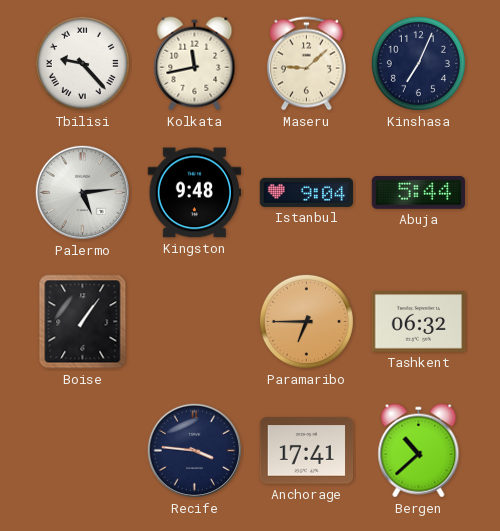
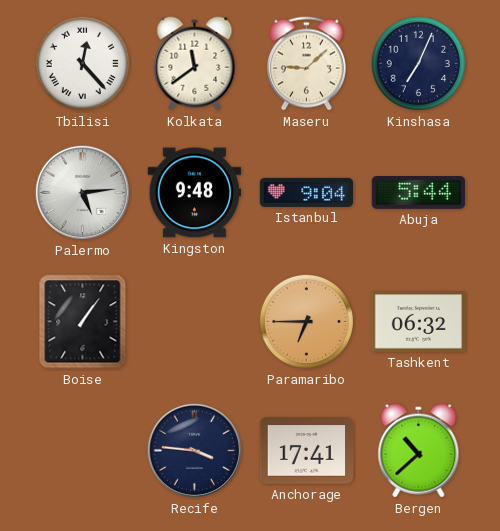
Tbilisi: 9:23 -> 12:23 (82, 63)
Kolkata: 11:43 -> 11:39 (195, 64)
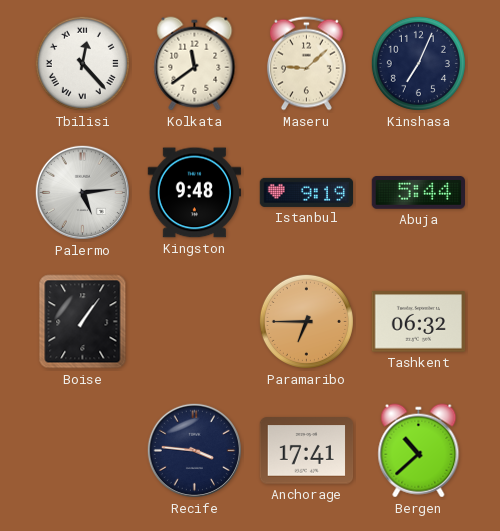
Istanbul: 9:04 -> 9:19 (307, 192)
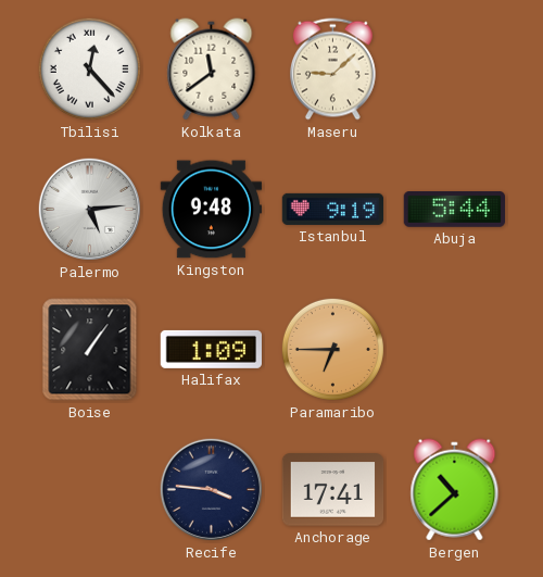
Kinshasa: 7:04 -> none (418, 63)
Halifax: none -> 1:09 (211, 349)
Tashkent: 06:32 -> none (419, 322)
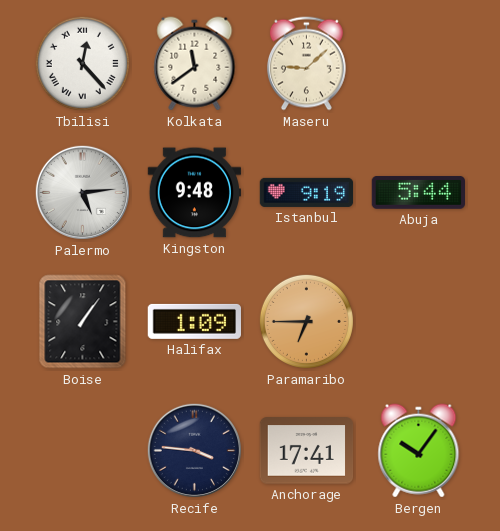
Bergen: 10:38 -> 10:06 (419, 451)
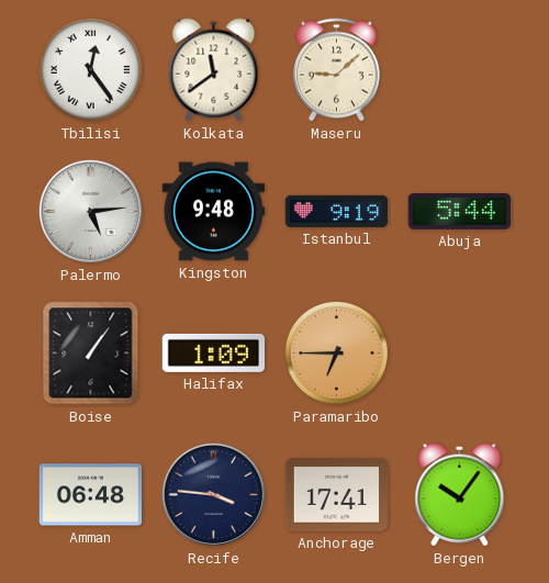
Tbilisi: 12:23 -> 12:24 (90, 69)
Amman: none -> 06:48 (91, 495)
